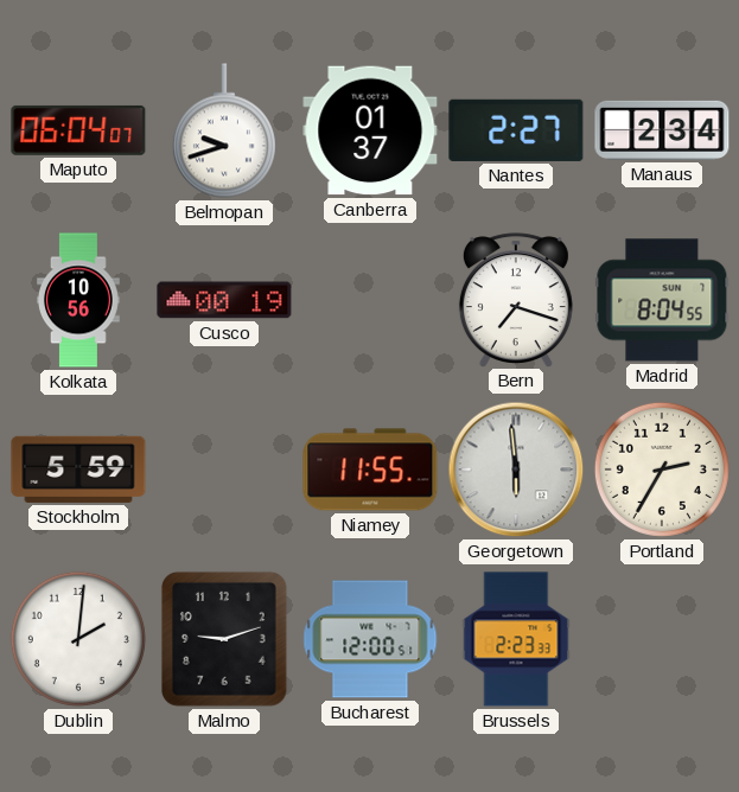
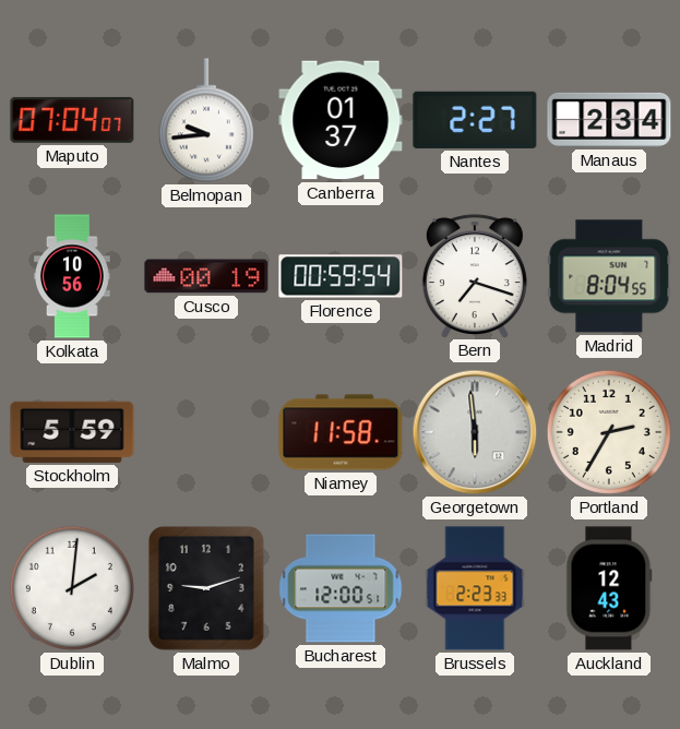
Maputo: 06:04 -> 07:04 (72, 120)
Belmopan: 9:42 -> 9:44 (206, 120)
Florence: none -> 00:59 (341, 276)
Niamey: 11:55 -> 11:58 (341, 432)
Auckland: none -> 12:43 (609, 588)
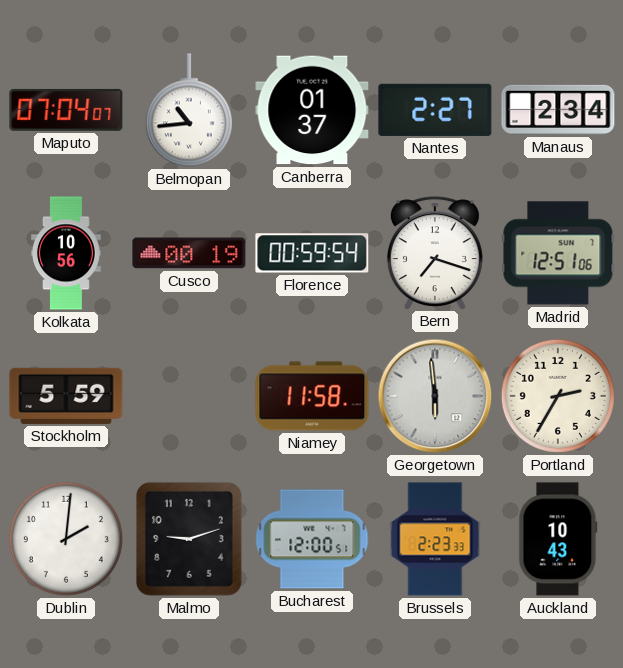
Belmopan: 9:44 -> 10:44 (189, 110)
Madrid: 8:04 -> 12:51 (558, 253)
Auckland: 12:43 -> 10:43 (558, 539)
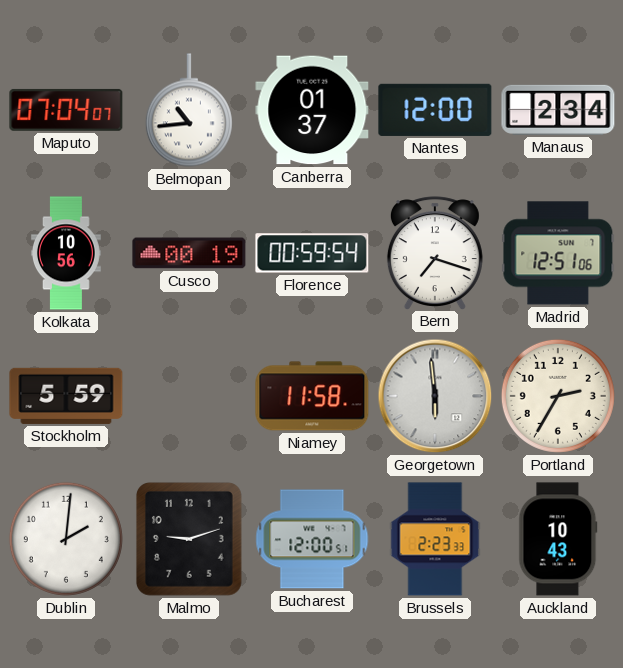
Nantes: 2:27 -> 12:00 (435, 110)
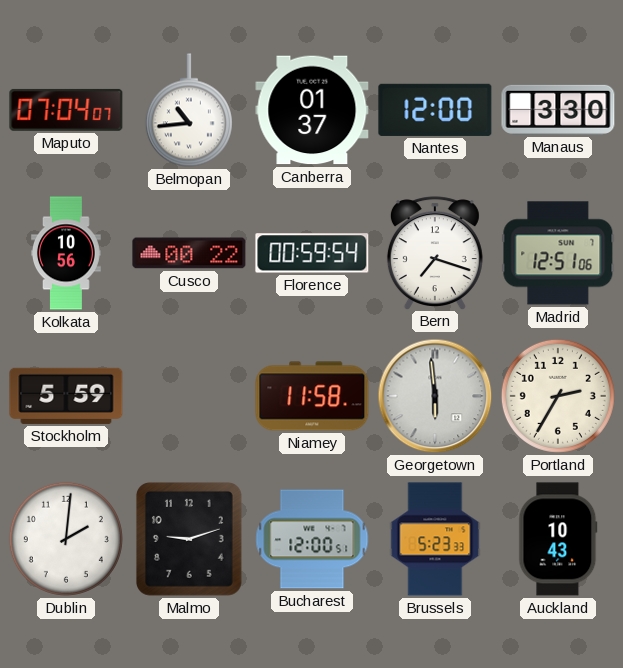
Manaus: 2:34 -> 3:30 (558, 110)
Cusco: 00:19 -> 00:22 (189, 253)
Brussels: 2:23 -> 5:23 (435, 539)
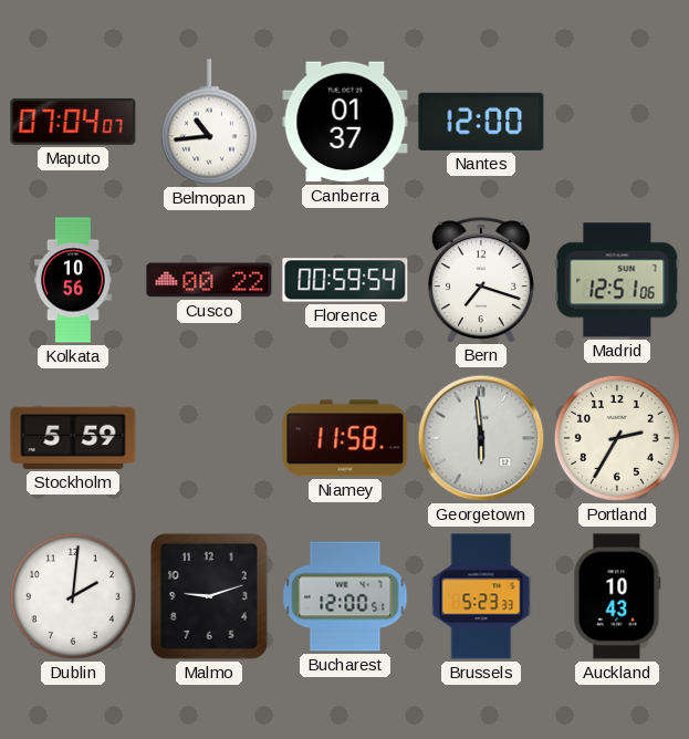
Manaus: 3:30 -> none (558, 110)
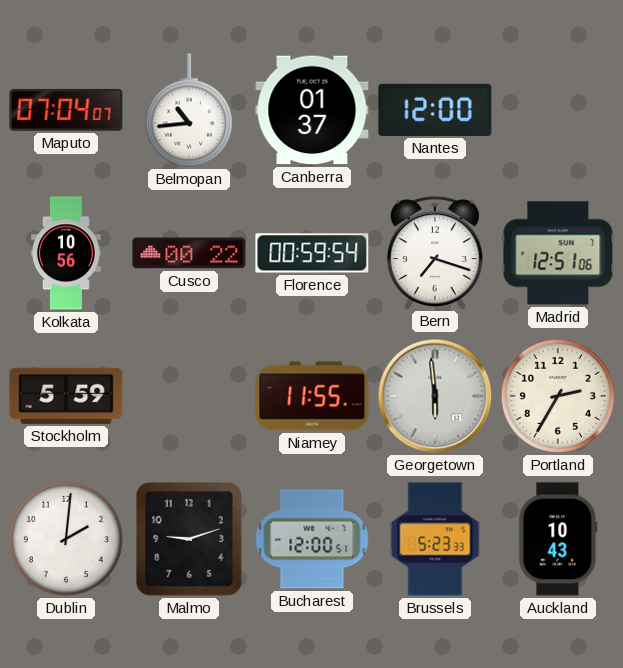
Niamey: 11:58 -> 11:55 (312, 396)
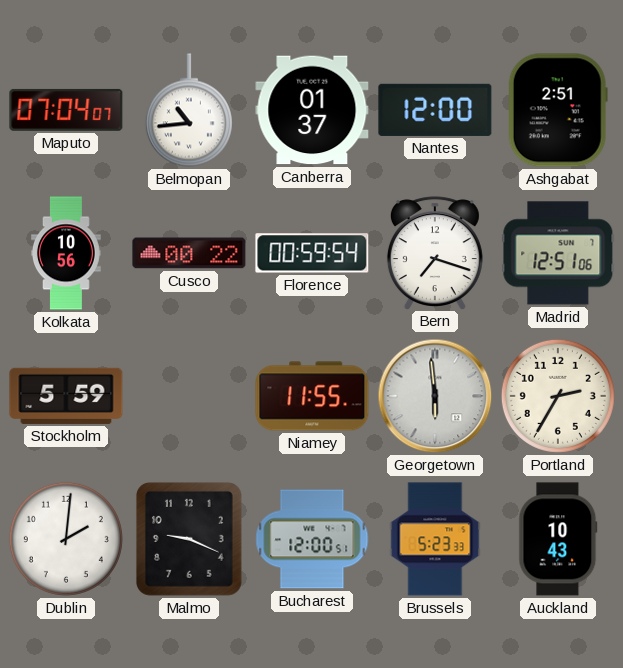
Ashgabat: none -> 2:51 (558, 110)
Malmo: 9:12 -> 9:19 (189, 540)
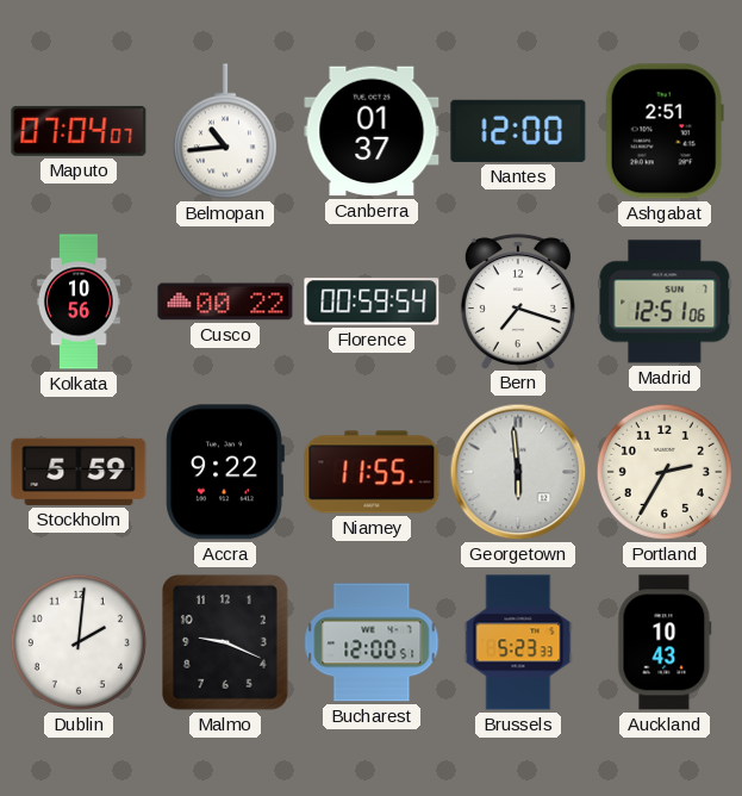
Accra: none -> 9:22 (225, 472)
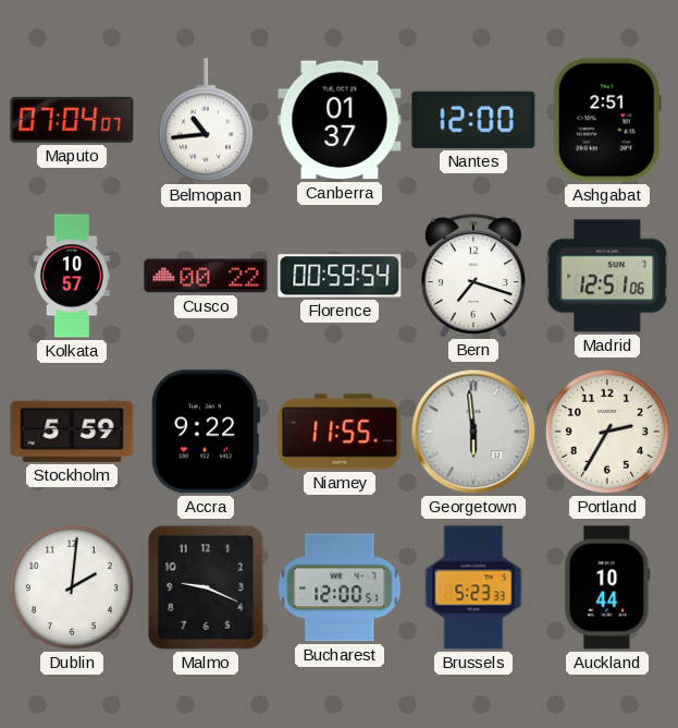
Kolkata: 10:56 -> 10:57 (72, 276)
Auckland: 10:43 -> 10:44 (607, 587)
